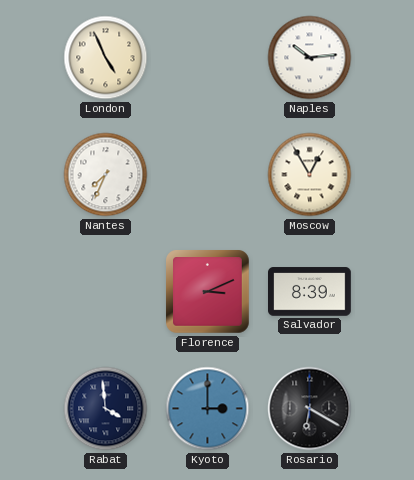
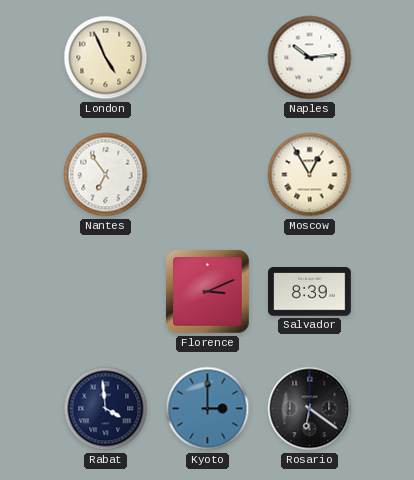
Nantes: 7:34 -> 6:54 (106, 175)
Rosario: 6:20 -> 6:21 (310, 409)
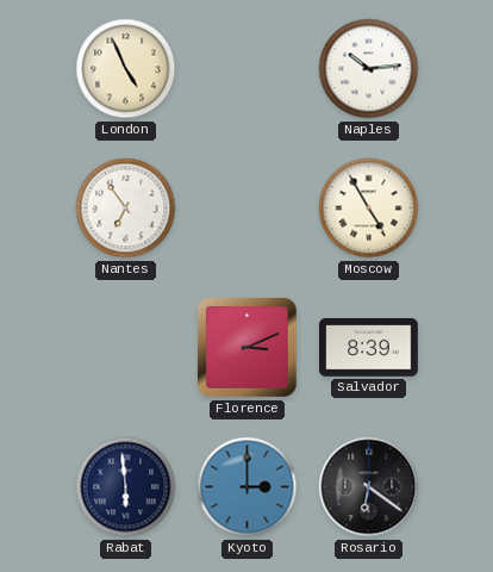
Moscow: 12:55 -> 4:55 (369, 209)
Rabat: 3:59 -> 5:59 (126, 487)
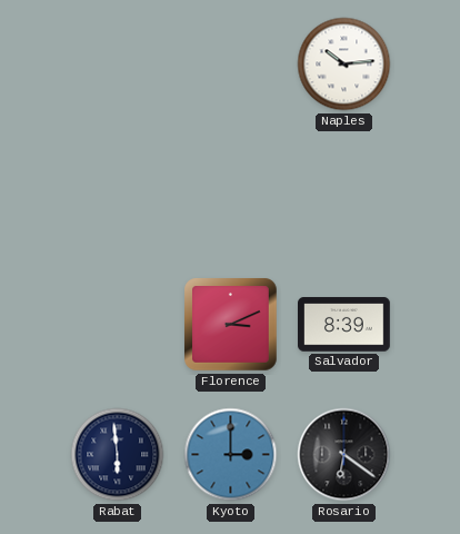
London: 4:56 -> none (126, 69)
Nantes: 6:54 -> none (126, 209)
Moscow: 4:55 -> none (369, 209)
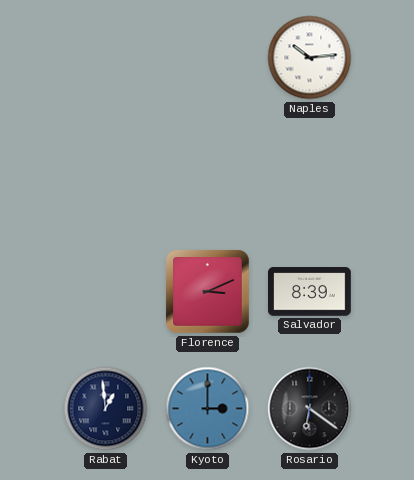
Rabat: 5:59 -> 12:59 (106, 409)
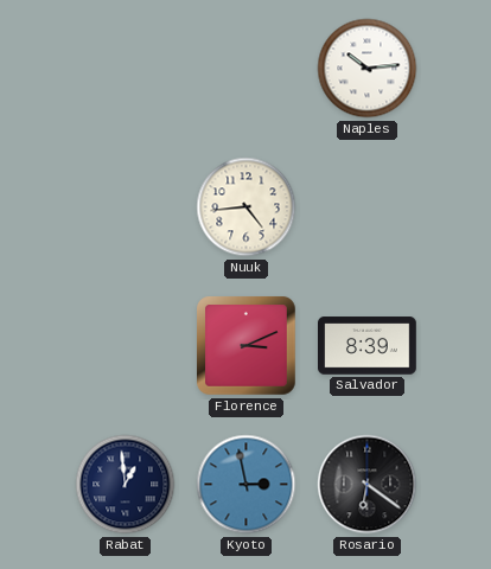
Nuuk: none -> 4:44 (247, 207)
Kyoto: 3:00 -> 2:58 (247, 485)
